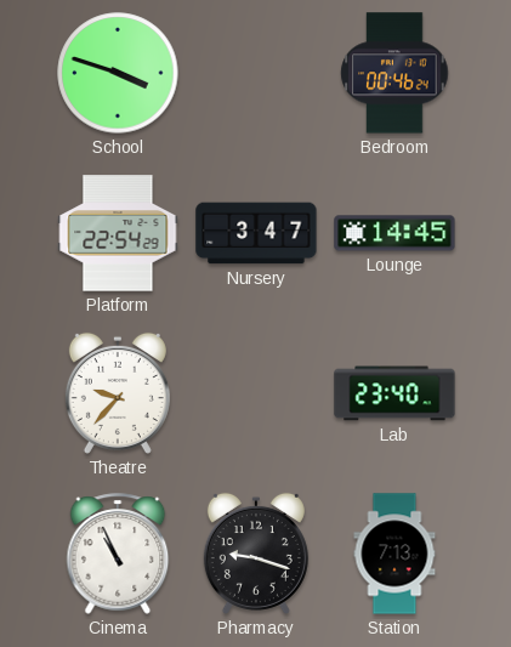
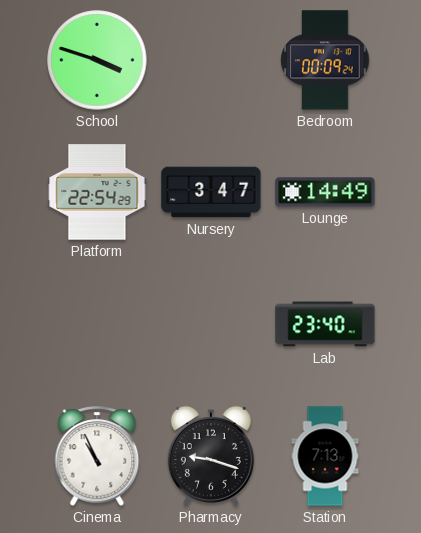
Bedroom: 00:46 -> 00:09 (325, 60)
Lounge: 14:45 -> 14:49 (325, 192)
Theatre: 9:37 -> none (118, 393)
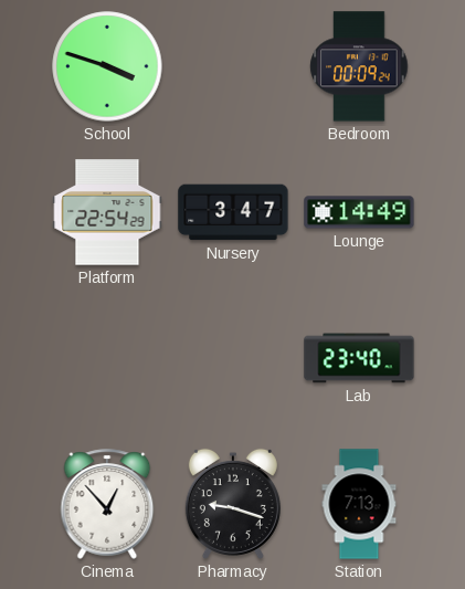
Cinema: 10:56 -> 12:53 (107, 504)
